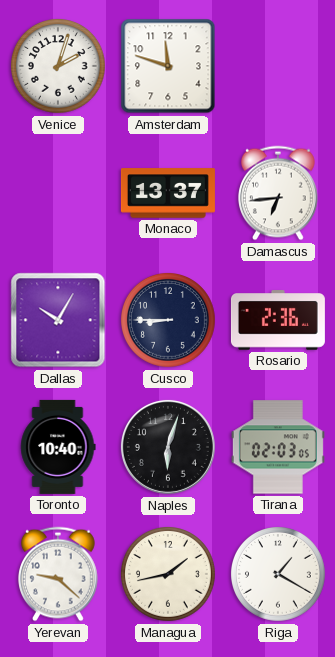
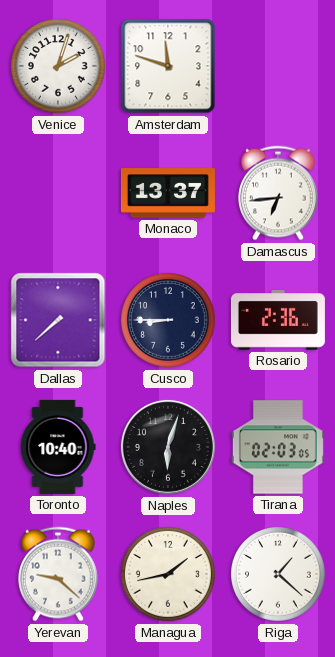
Dallas: 10:05 -> 7:38 (58, 320)
Riga: 1:20 -> 1:22 (279, 575)
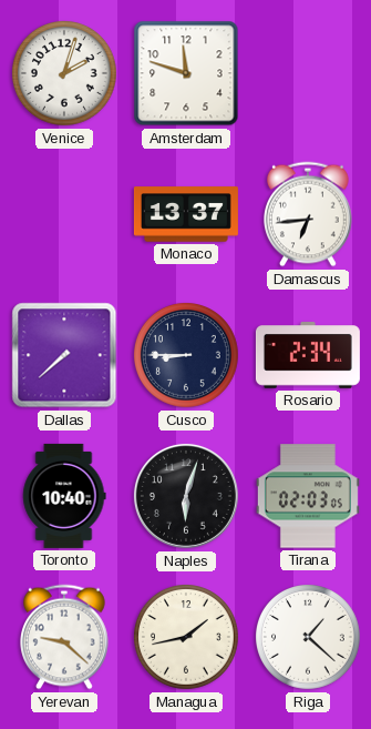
Rosario: 2:36 -> 2:34 (308, 355)
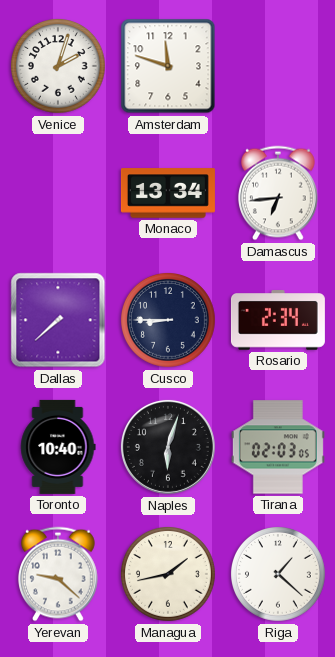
Monaco: 13:37 -> 13:34 (168, 193)
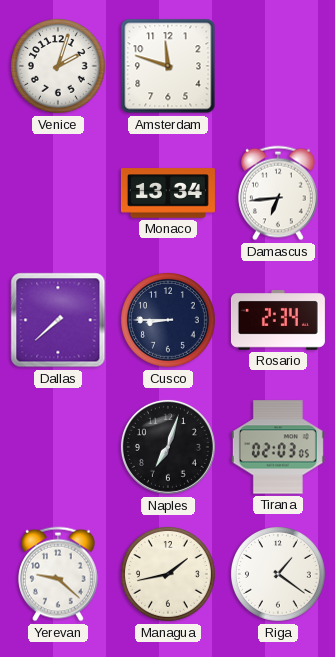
Toronto: 10:40 -> none (58, 447)
Naples: 6:03 -> 7:03 (168, 447)
Riga: 1:22 -> 1:21 (279, 575)
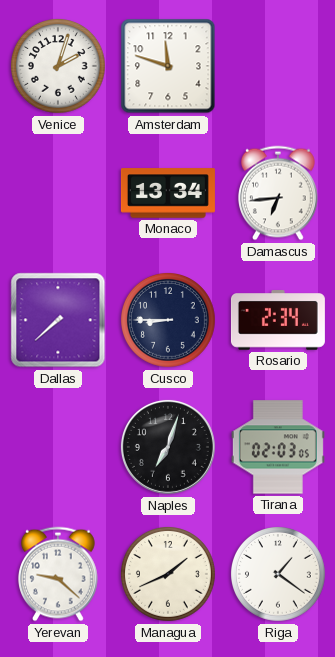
Managua: 1:43 -> 1:41 (169, 575)
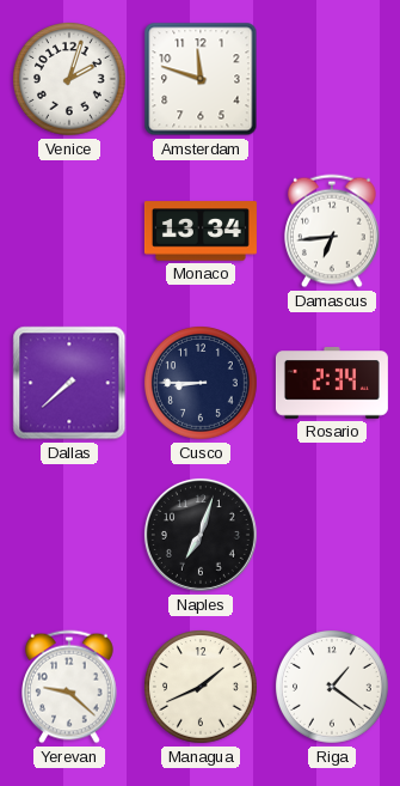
Tirana: 02:03 -> none (278, 447)
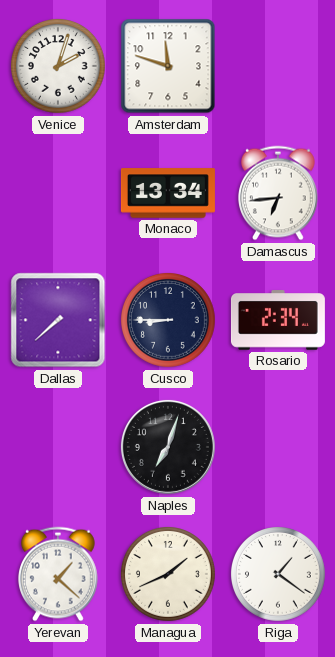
Yerevan: 9:22 -> 1:22 (59, 574)
